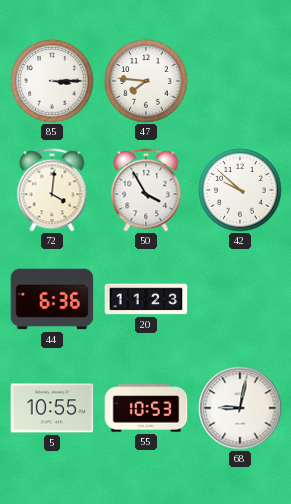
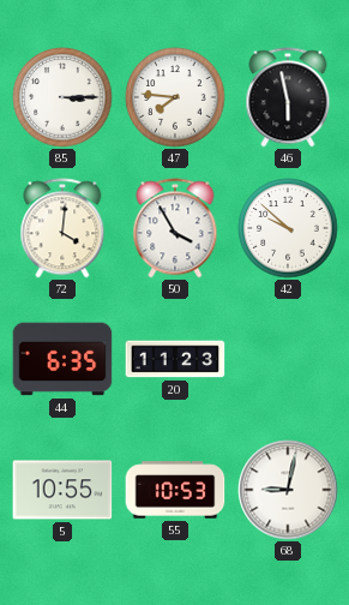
46: none -> 5:58 (288, 97)
44: 6:36 -> 6:35 (62, 359)
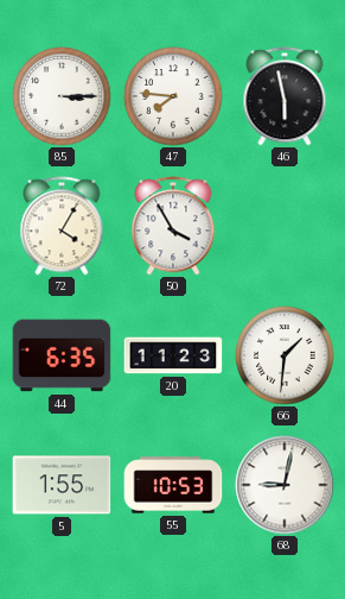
72: 4:01 -> 4:05 (62, 226)
42: 9:52 -> none (288, 228)
66: none -> 1:31 (285, 355)
5: 10:55 -> 1:55 (62, 485)
